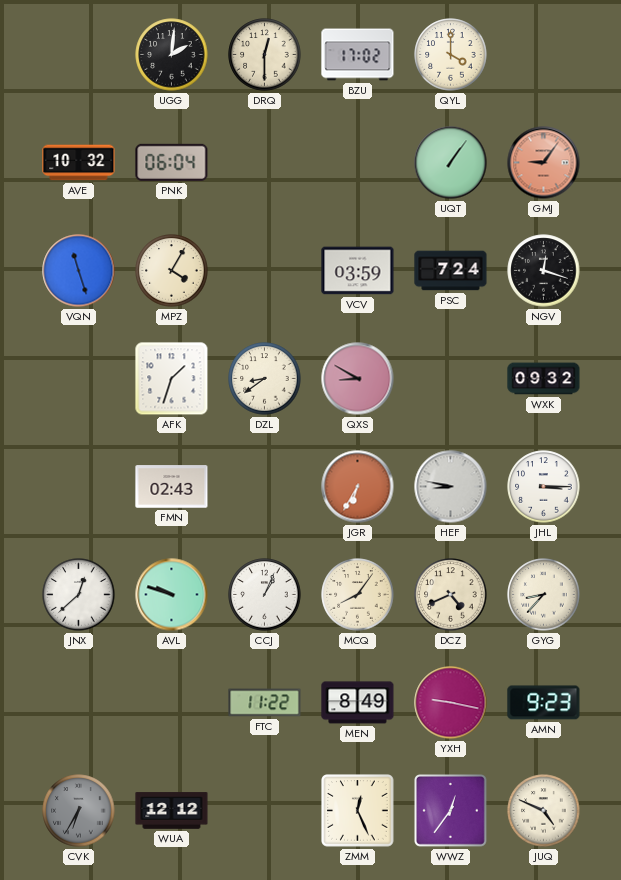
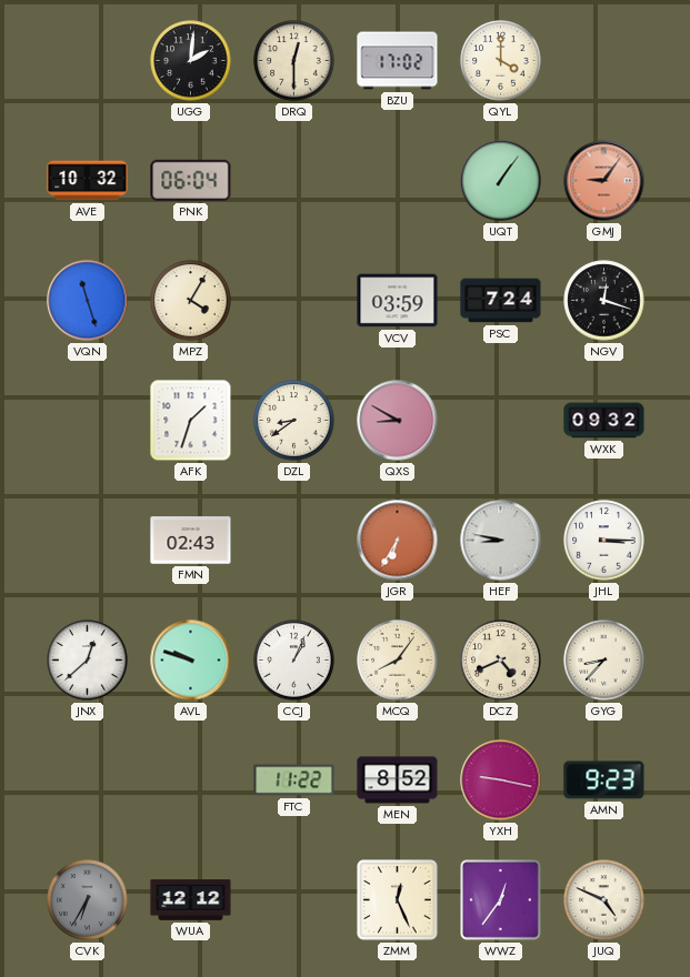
MEN: 8:49 -> 8:52 (398, 780)
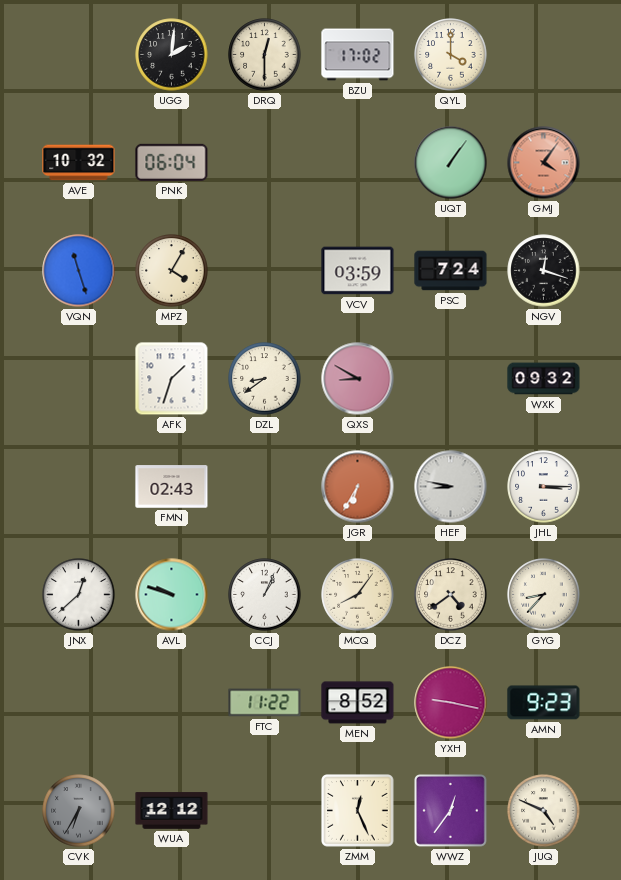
GMJ: 9:06 -> 4:06 (544, 163)
DCZ: 4:41 -> 4:39 (451, 595)
